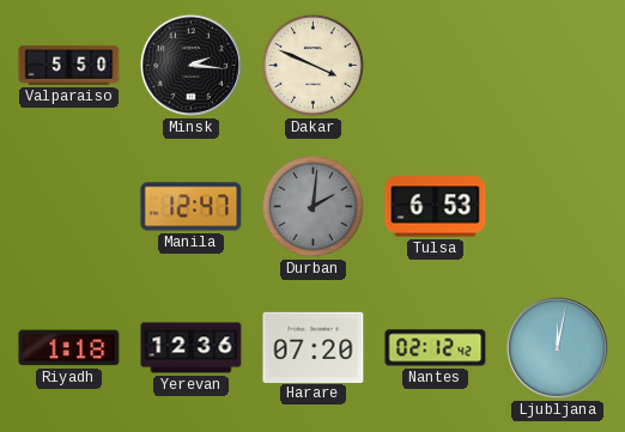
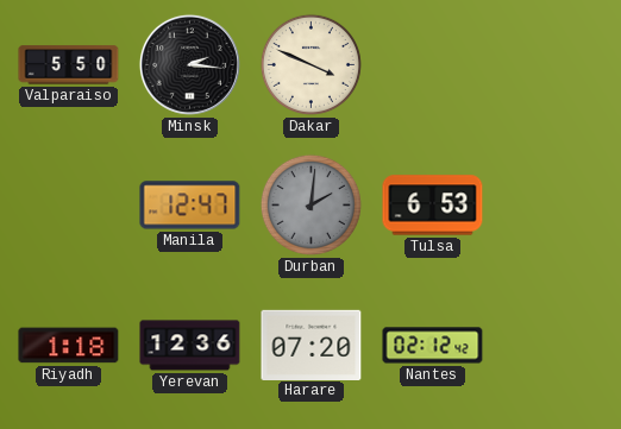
Ljubljana: 12:02 -> none (557, 347)
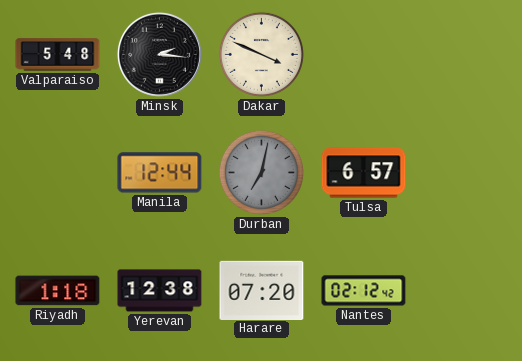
Valparaiso: 5:50 -> 5:48 (58, 55)
Manila: 12:47 -> 12:44 (160, 173)
Durban: 2:01 -> 7:02 (261, 172)
Tulsa: 6:53 -> 6:57 (364, 173)
Yerevan: 12:36 -> 12:38 (160, 291)
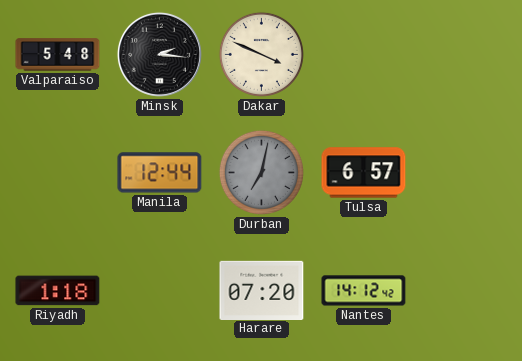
Yerevan: 12:38 -> none (160, 291)
Nantes: 02:12 -> 14:12 (364, 291)
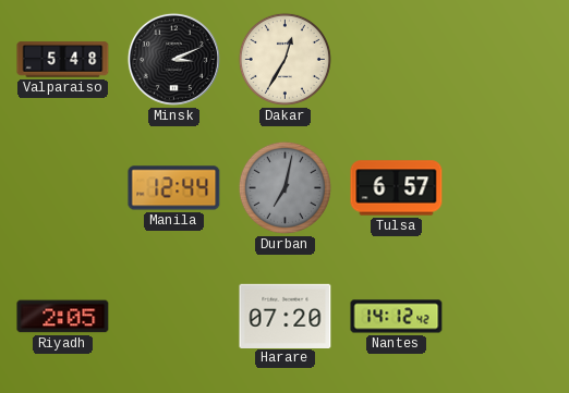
Minsk: 2:16 -> 3:11 (173, 59)
Dakar: 3:49 -> 12:35 (284, 59)
Riyadh: 1:18 -> 2:05 (63, 317)
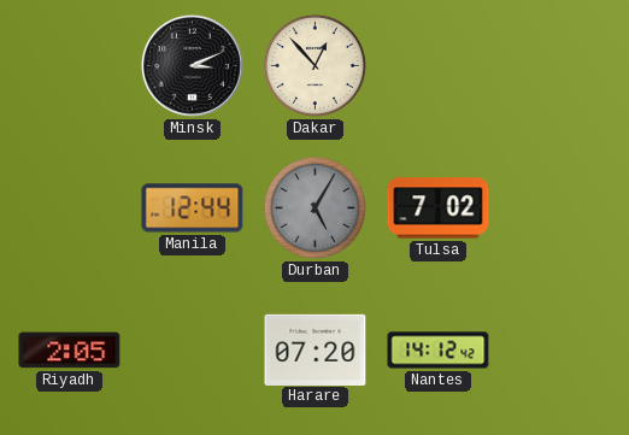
Valparaiso: 5:48 -> none (63, 60)
Dakar: 12:35 -> 12:53 (314, 65)
Durban: 7:02 -> 5:05 (314, 207)
Tulsa: 6:57 -> 7:02 (439, 208)
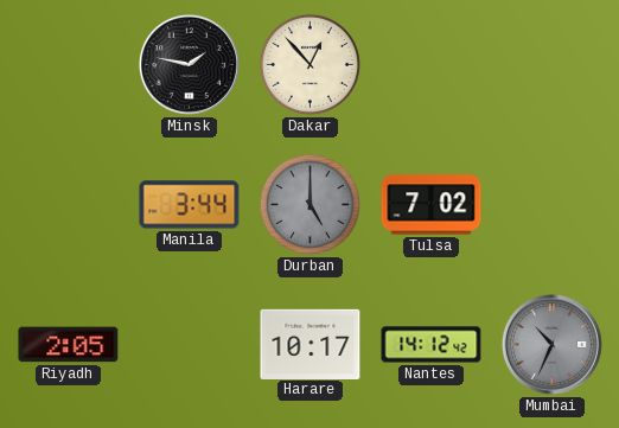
Minsk: 3:11 -> 1:47 (189, 64)
Manila: 12:44 -> 3:44 (190, 205)
Durban: 5:05 -> 5:00 (309, 204)
Harare: 07:20 -> 10:17 (311, 344)
Mumbai: none -> 10:34 (551, 344)
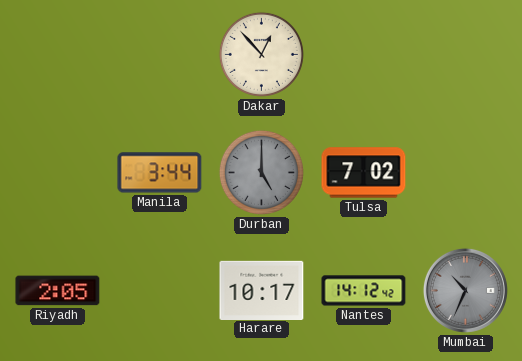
Minsk: 1:47 -> none (189, 64)
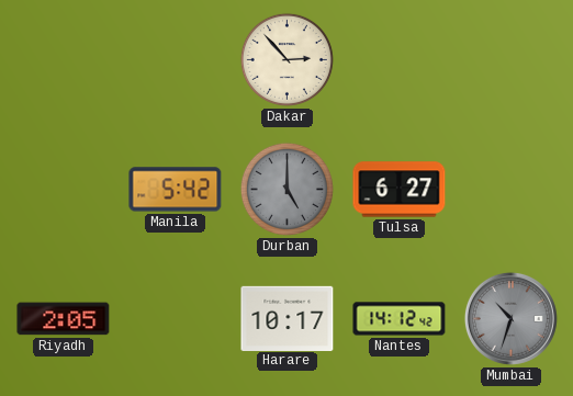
Dakar: 12:53 -> 2:53 (286, 59)
Manila: 3:44 -> 5:42 (176, 190)
Tulsa: 7:02 -> 6:27 (400, 190)
Mumbai: 10:34 -> 10:33 (510, 318)
